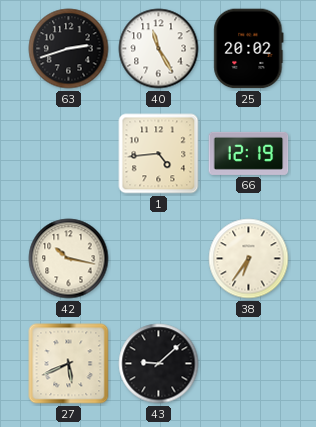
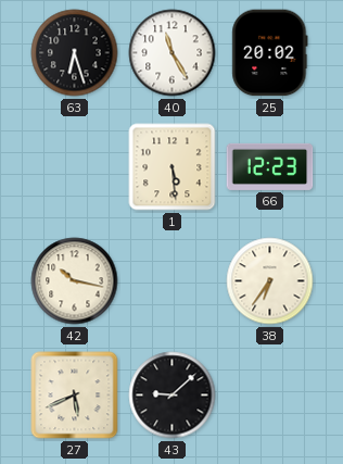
63: 2:42 -> 6:27 (75, 53)
1: 4:44 -> 5:29 (173, 167)
66: 12:19 -> 12:23 (270, 166)
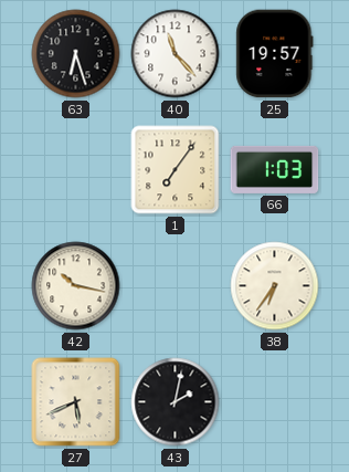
40: 11:25 -> 11:23 (176, 54)
25: 20:02 -> 19:57 (275, 54)
1: 5:29 -> 7:06 (176, 170)
66: 12:23 -> 1:03 (275, 169)
43: 9:08 -> 2:02 (176, 402)
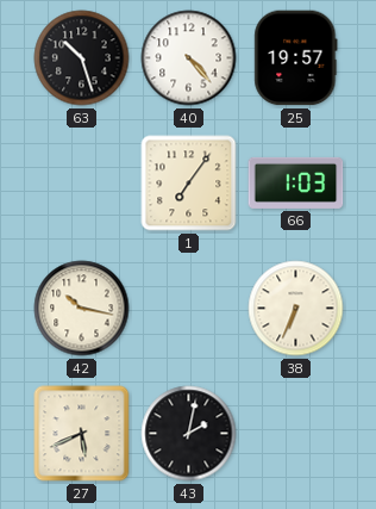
63: 6:27 -> 10:27 (82, 58)
40: 11:23 -> 4:23 (189, 58)
38: 6:36 -> 6:34 (296, 309)
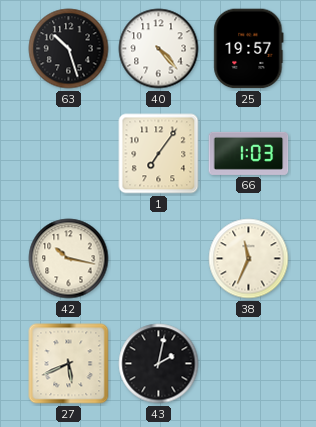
38: 6:34 -> 11:34 (249, 259)
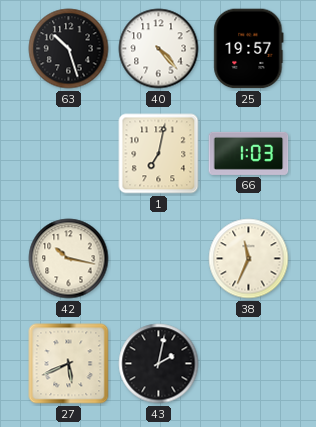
1: 7:06 -> 7:02 (159, 154)
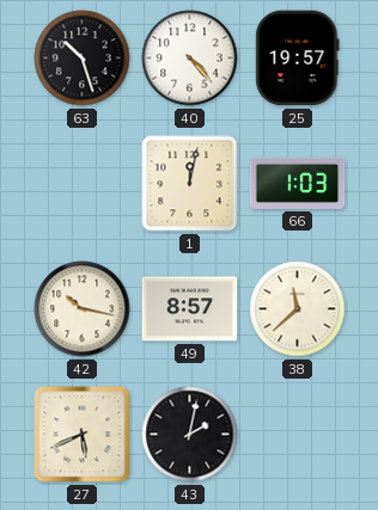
1: 7:02 -> 12:02 (190, 184)
49: none -> 8:57 (190, 309)
38: 11:34 -> 11:38 (298, 309)
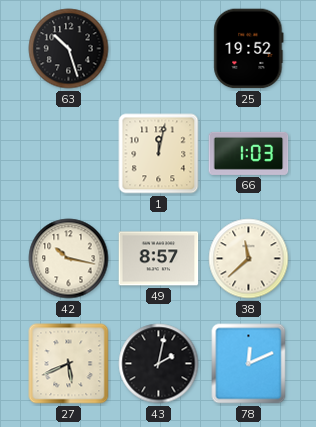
40: 4:23 -> none (190, 59)
25: 19:57 -> 19:52 (249, 49)
78: none -> 12:11 (249, 364)
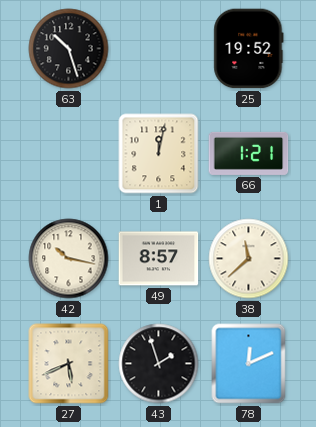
66: 1:03 -> 1:21 (249, 153)
43: 2:02 -> 1:57 (159, 364)
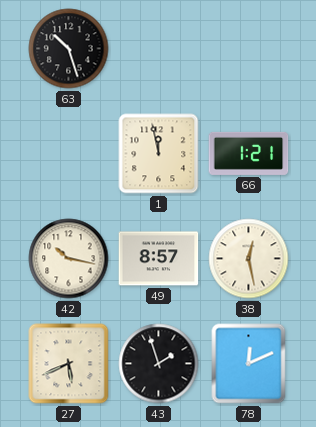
25: 19:52 -> none (249, 49)
1: 12:02 -> 11:58 (159, 154)
38: 11:38 -> 12:28 (249, 259)
